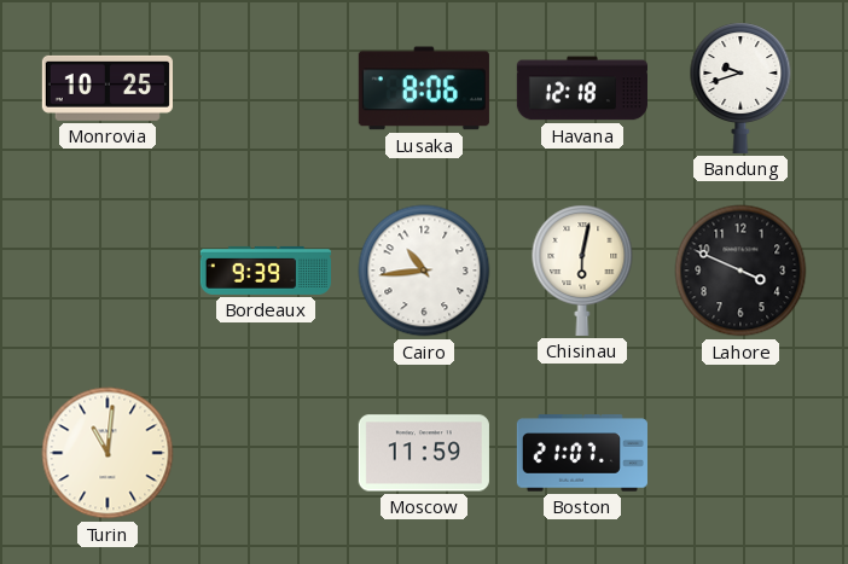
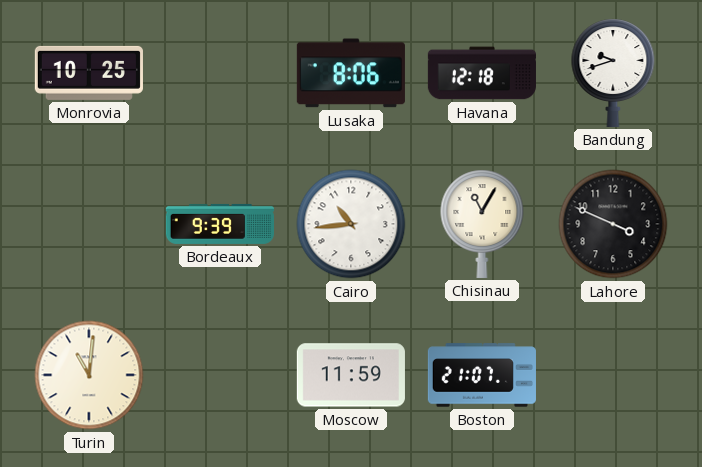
Chisinau: 6:02 -> 11:05 (482, 224)
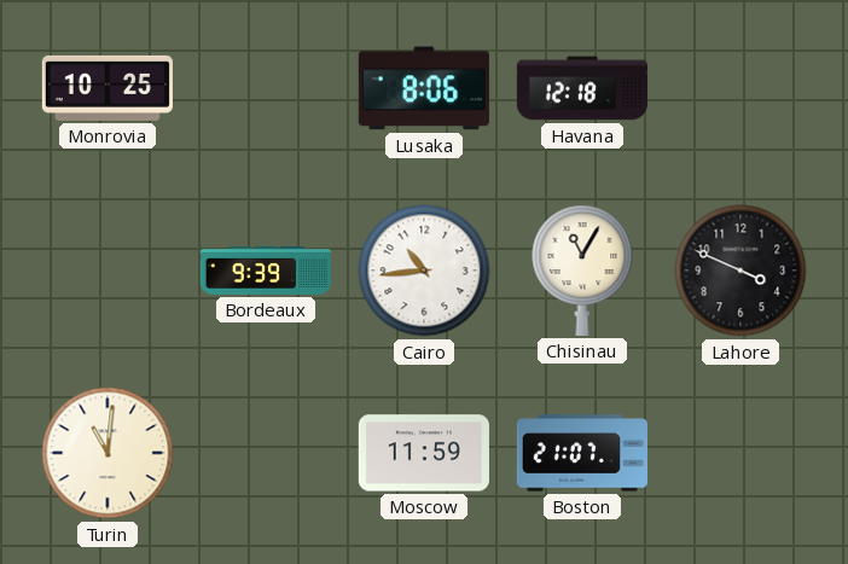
Bandung: 9:42 -> none (613, 73)
